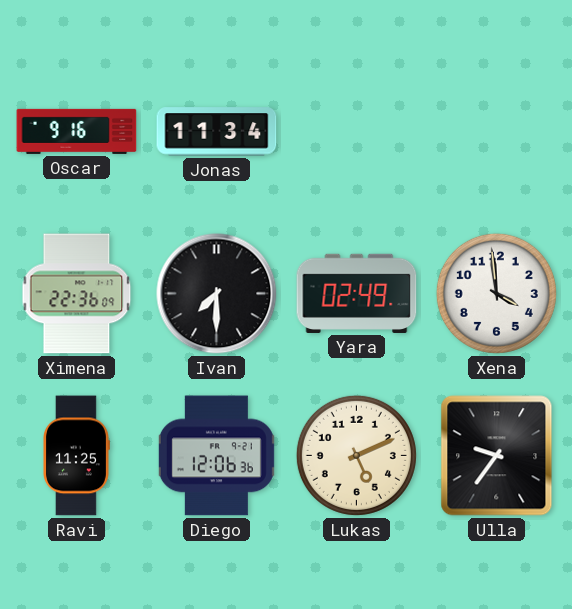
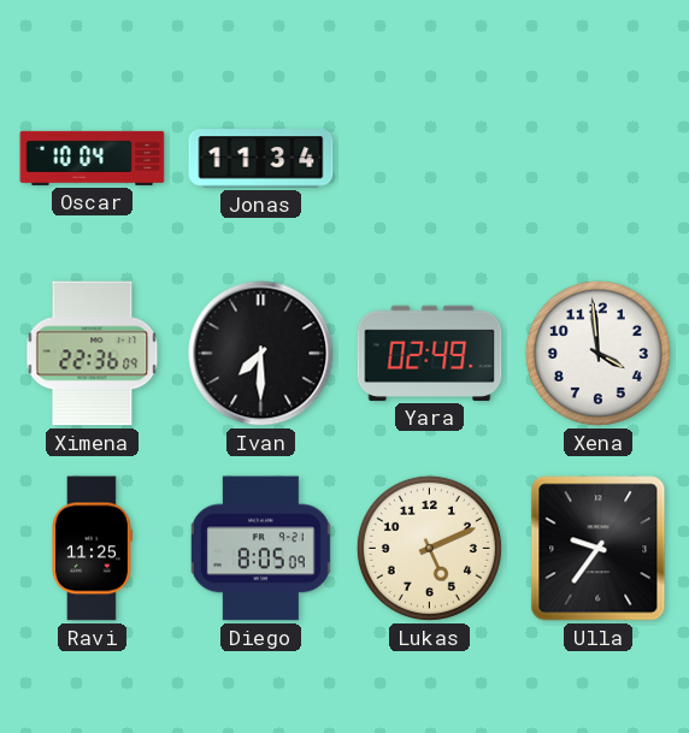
Oscar: 9:16 -> 10:04 (93, 158)
Diego: 12:06 -> 8:05 (260, 549)
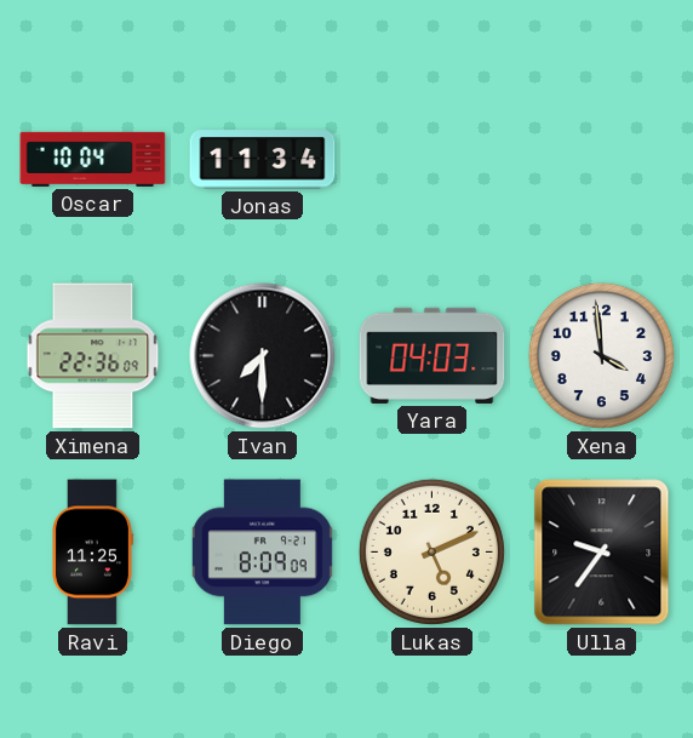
Yara: 02:49 -> 04:03 (433, 355)
Diego: 8:05 -> 8:09 (262, 553)
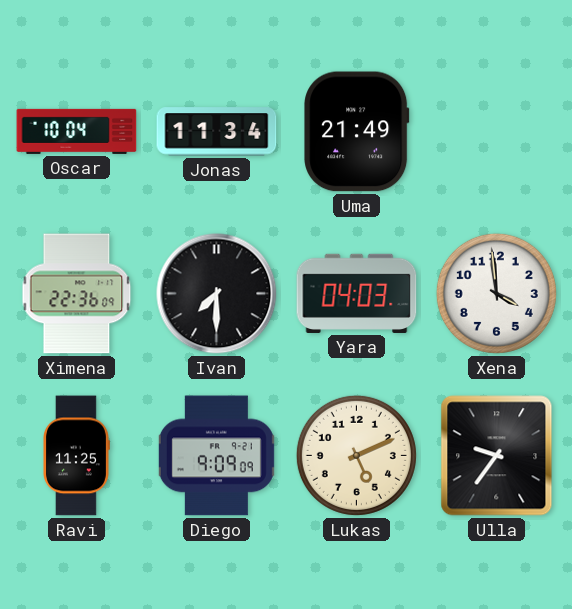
Uma: none -> 21:49 (357, 132)
Diego: 8:09 -> 9:09 (216, 456)
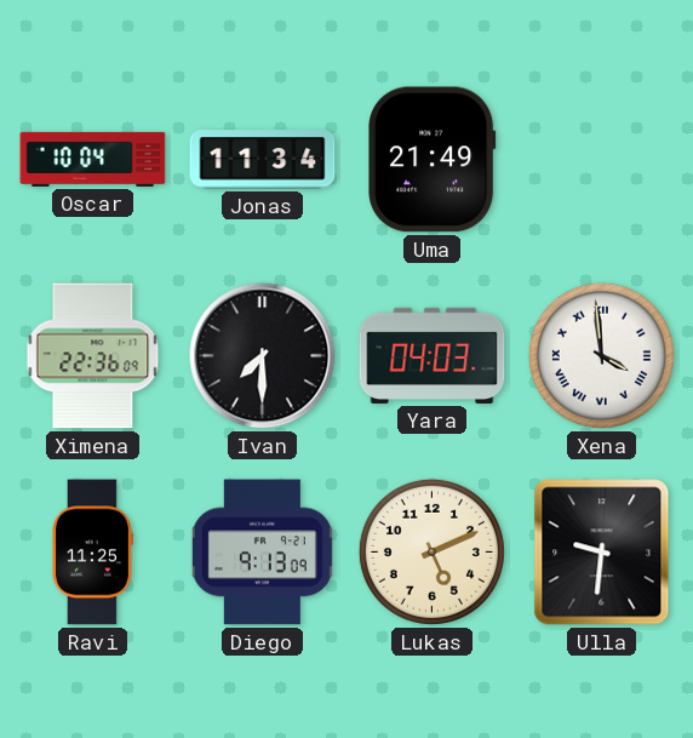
Xena numerals: Arabic -> Roman (601, 355)
Diego: 9:09 -> 9:13 (262, 553)
Ulla: 9:36 -> 9:31 (602, 553)
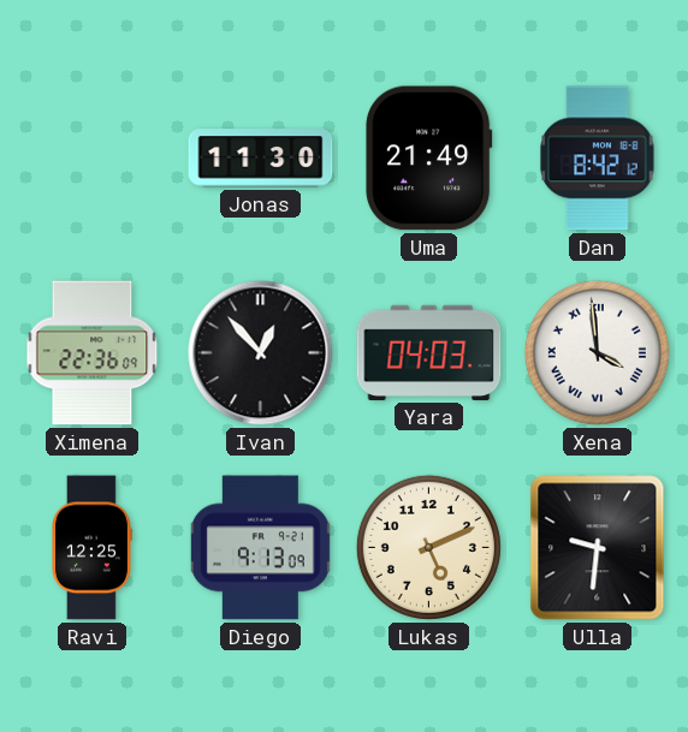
Oscar: 10:04 -> none (93, 159)
Jonas: 11:34 -> 11:30 (261, 159)
Dan: none -> 8:42 (598, 159)
Ivan: 7:30 -> 12:53 (261, 353)
Ravi: 11:25 -> 12:25 (93, 548)
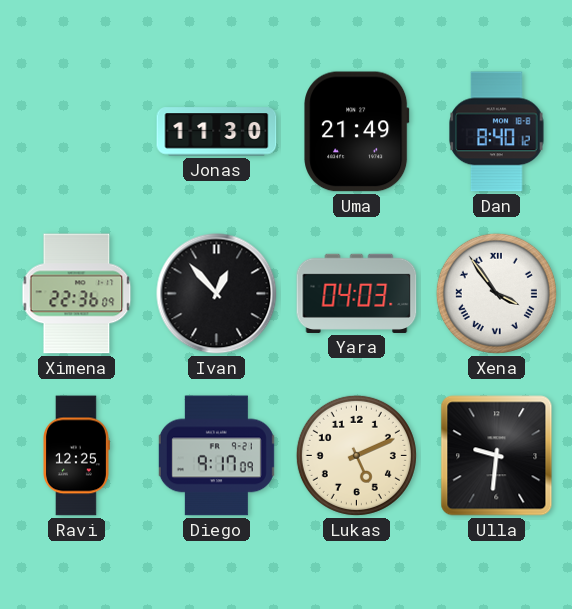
Dan: 8:42 -> 8:40 (497, 132)
Xena: 3:59 -> 3:54 (496, 293)
Diego: 9:13 -> 9:17 (216, 456)
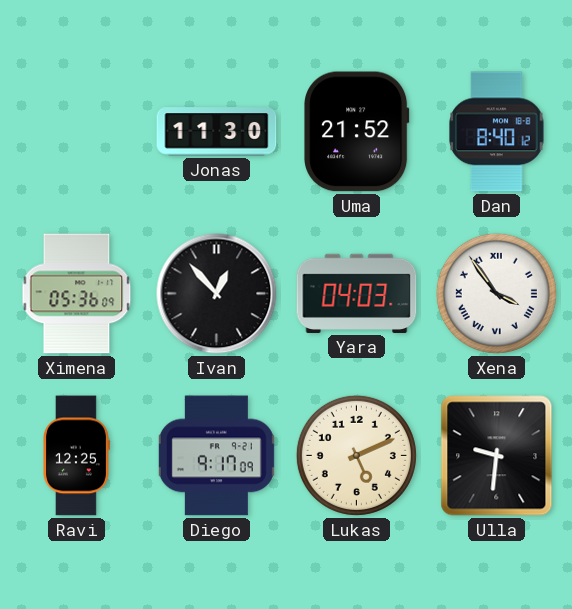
Uma: 21:49 -> 21:52 (357, 132)
Ximena: 22:36 -> 05:36 (77, 294)
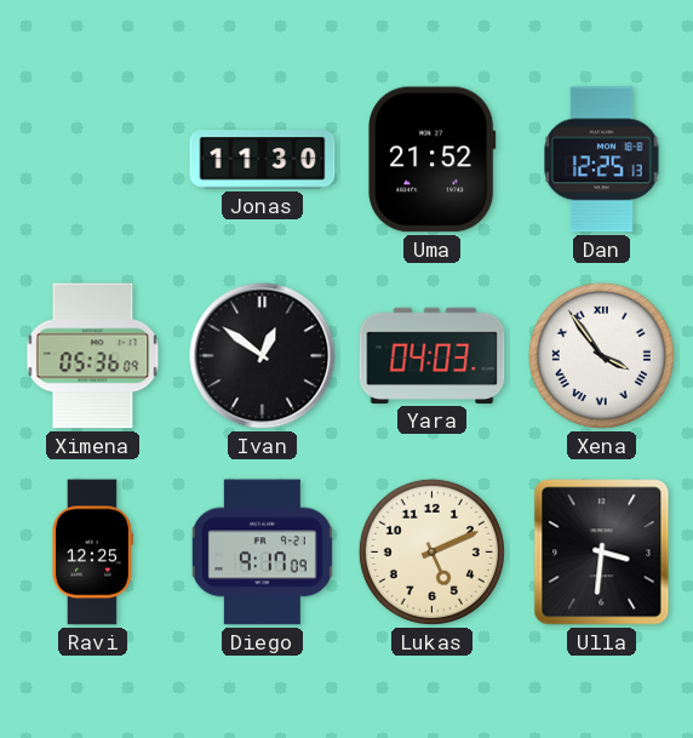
Dan: 8:40 -> 12:25 (602, 160)
Ivan: 12:53 -> 12:51 (263, 356)
Ulla: 9:31 -> 3:31 (602, 553)
